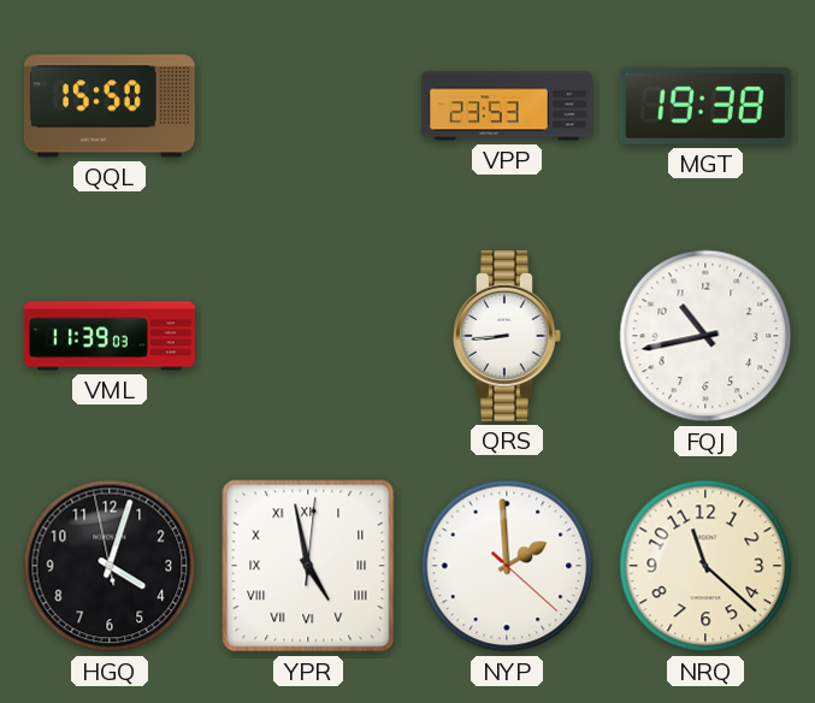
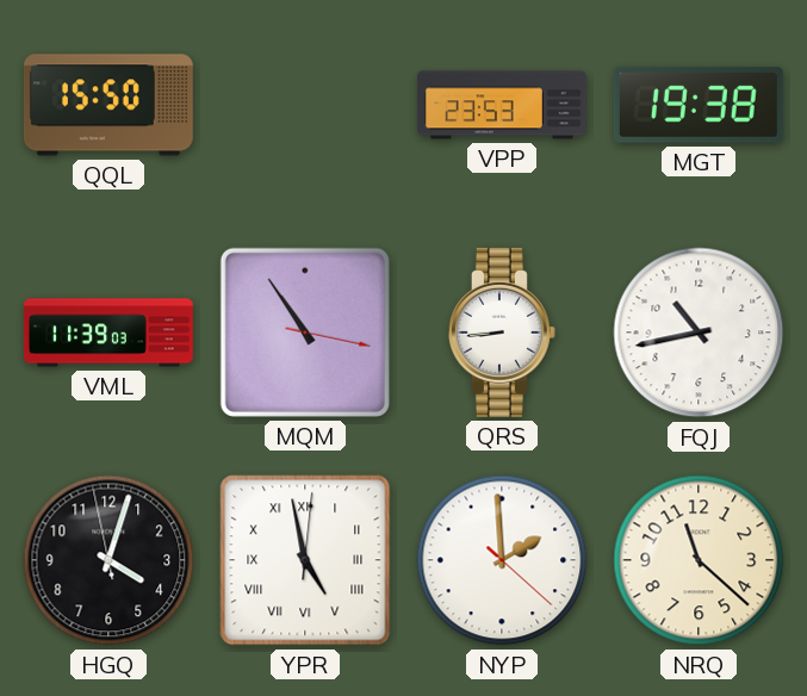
MQM: none -> 10:54 (305, 333)
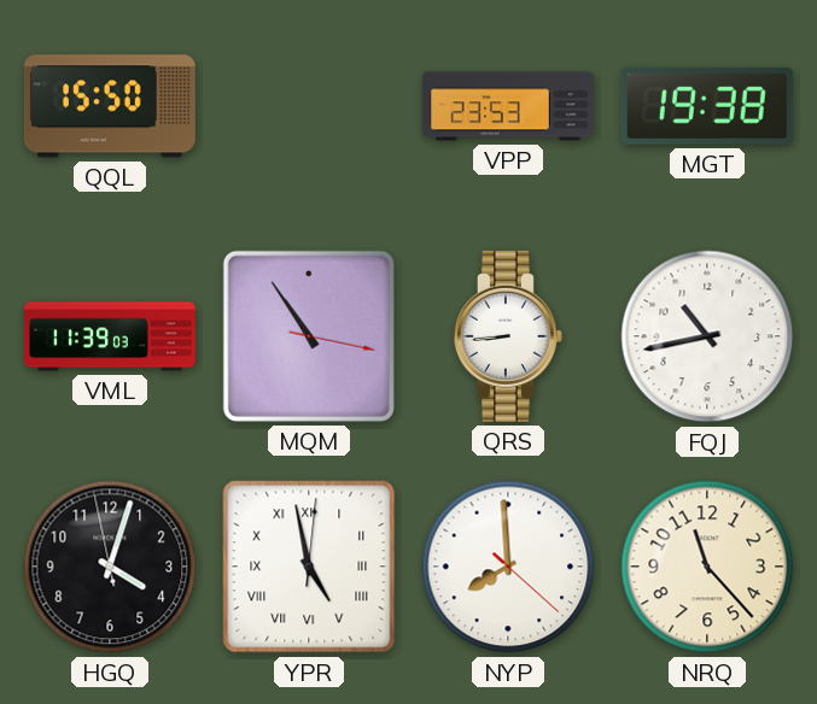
NYP: 1:59 -> 7:59 (508, 567)
NRQ: 11:22 -> 11:23 (707, 567)
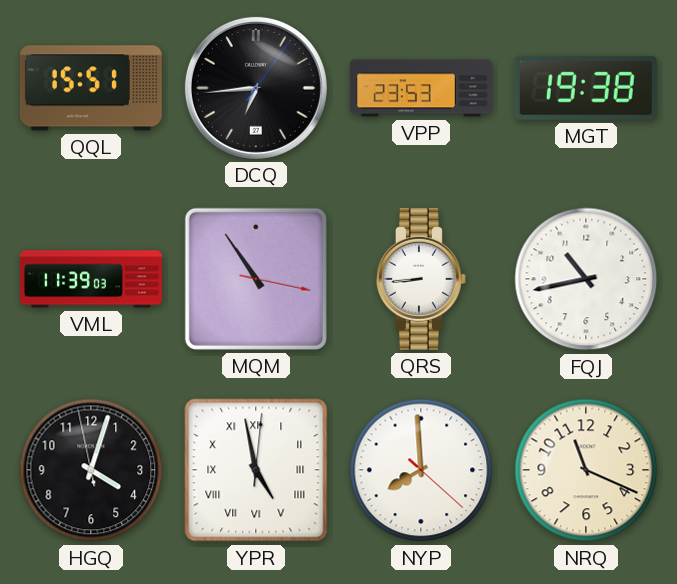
QQL: 15:50 -> 15:51 (91, 88)
DCQ: none -> 6:44 (256, 88)
NRQ: 11:23 -> 11:19 (586, 470)
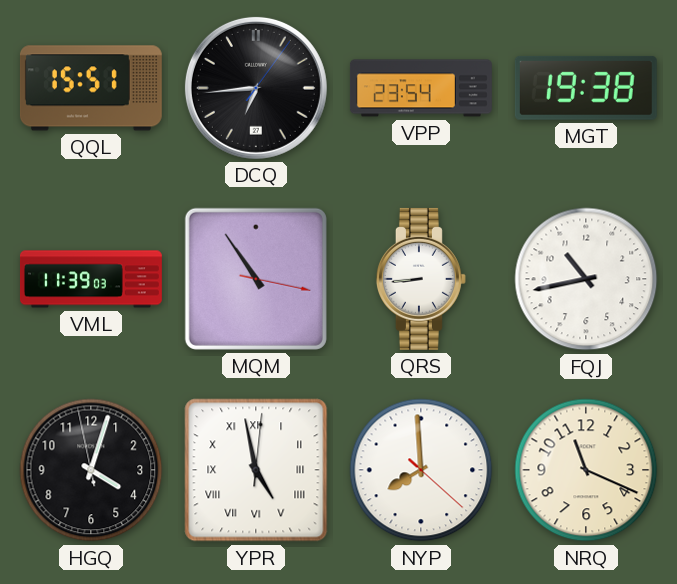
VPP: 23:53 -> 23:54 (421, 88)
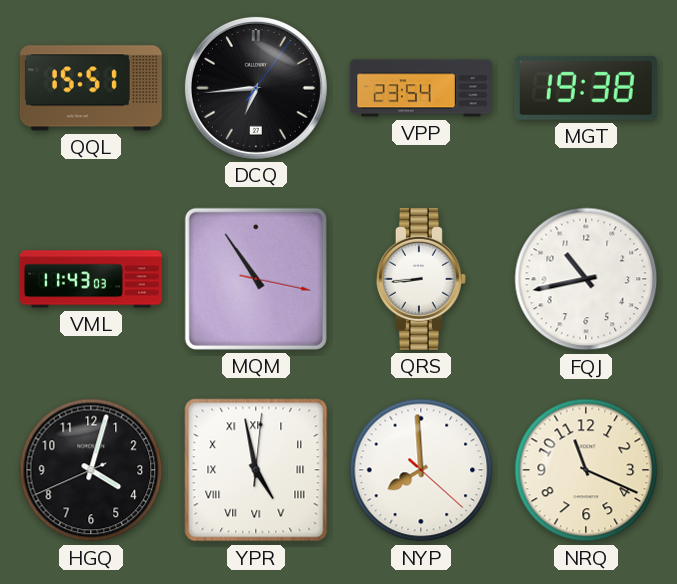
VML: 11:39 -> 11:43 (91, 279)
HGQ: 4:02:58 -> 4:02:41 (91, 470)
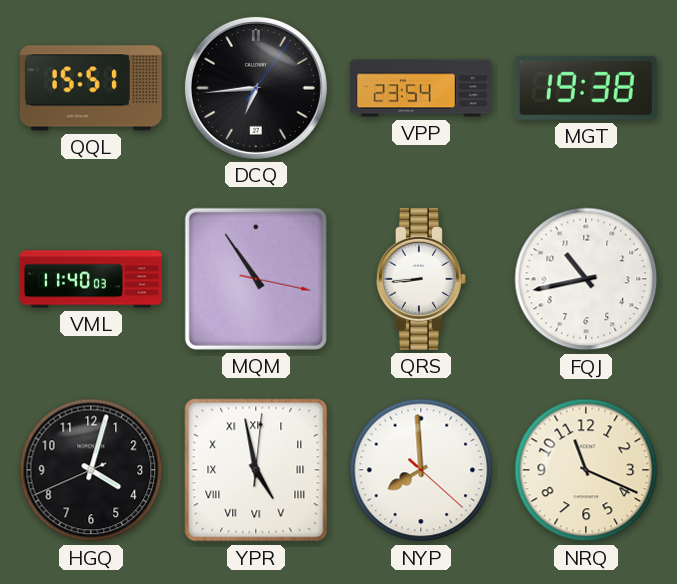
VML: 11:43 -> 11:40 (91, 279)
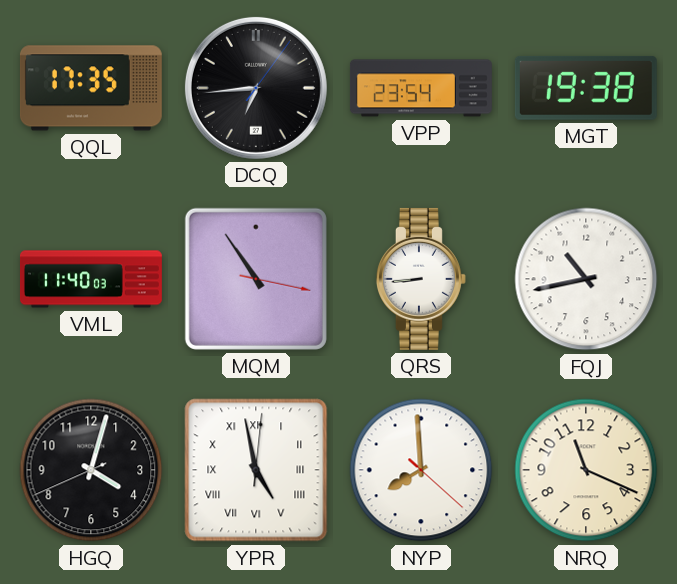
QQL: 15:51 -> 17:35 (91, 88)
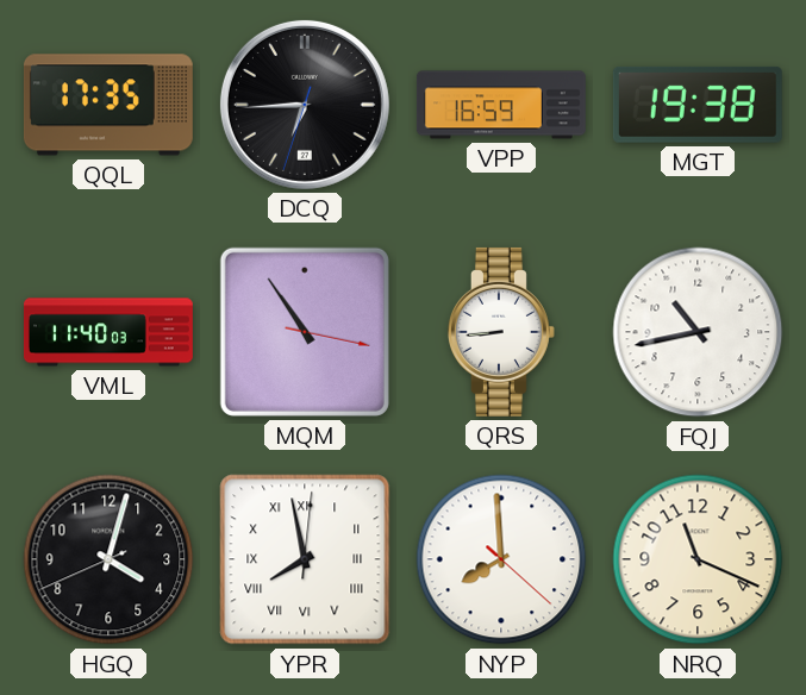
DCQ: 6:44:06 -> 6:44:33 (305, 105)
VPP: 23:54 -> 16:59 (501, 105)
YPR: 4:58 -> 7:58 (305, 559)
